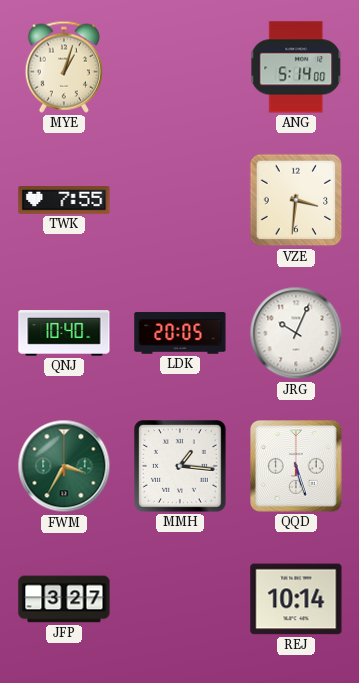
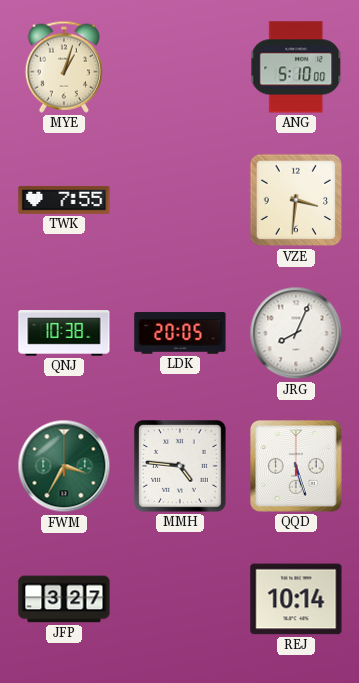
ANG: 5:14 -> 5:10 (297, 67)
QNJ: 10:40 -> 10:38 (64, 333)
JRG: 10:04 -> 8:04 (296, 333)
MMH: 1:16 -> 4:46 (181, 467)
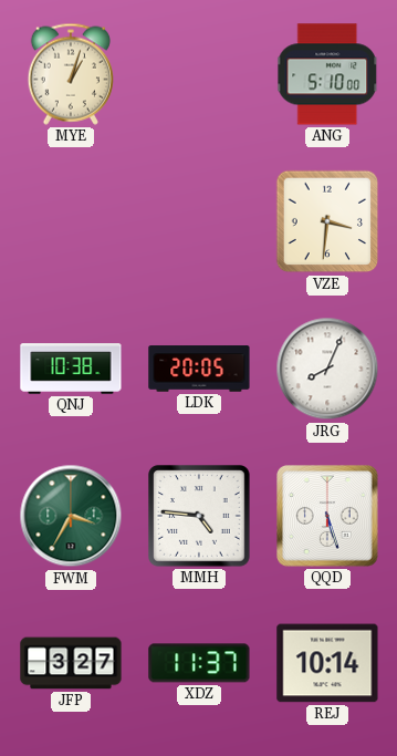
TWK: 7:55 -> none (64, 200)
XDZ: none -> 11:37 (199, 663)
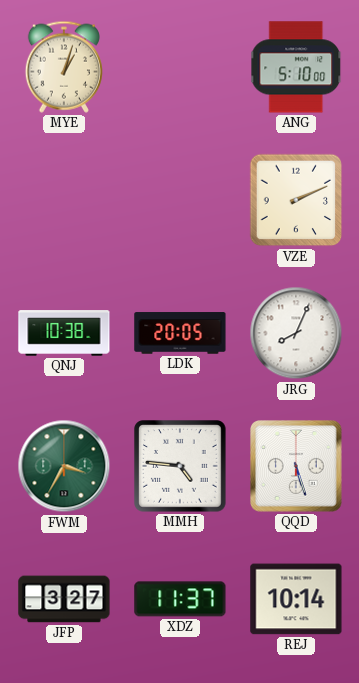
VZE: 3:31 -> 2:11 (296, 200)
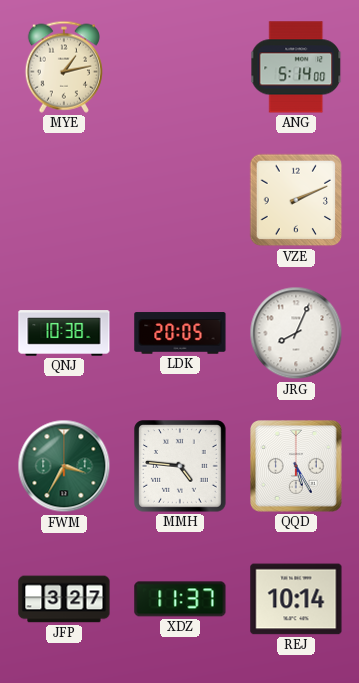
MYE: 1:03 -> 1:13 (64, 67)
ANG: 5:10 -> 5:14 (297, 67)
QQD: 5:27 -> 5:25 (296, 466)
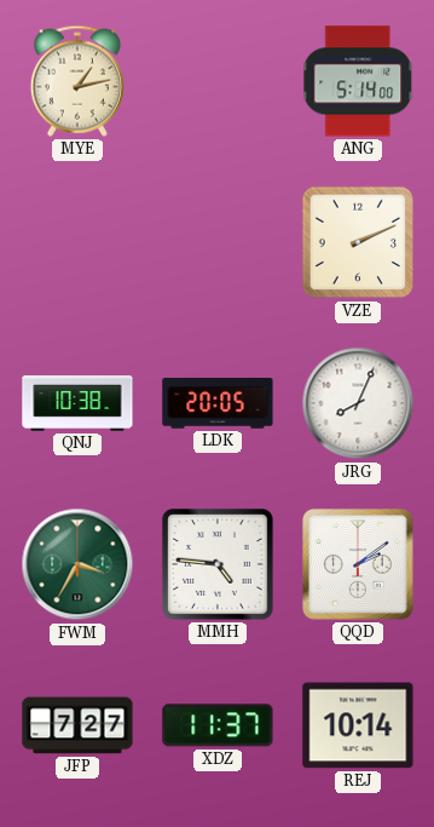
QQD: 5:25 -> 2:09 (358, 564)
JFP: 3:27 -> 7:27 (77, 725)
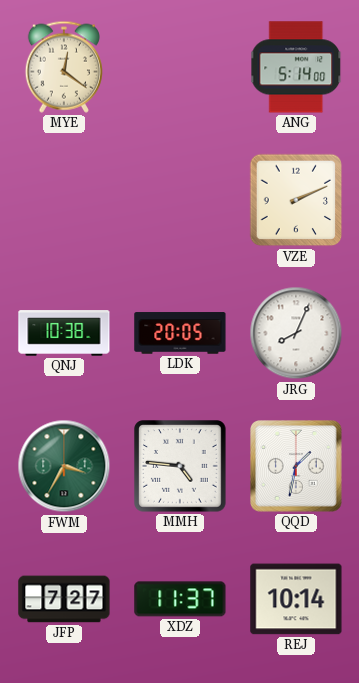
MYE: 1:13 -> 12:21 (64, 67)
QQD: 2:09 -> 1:32 (296, 466)
